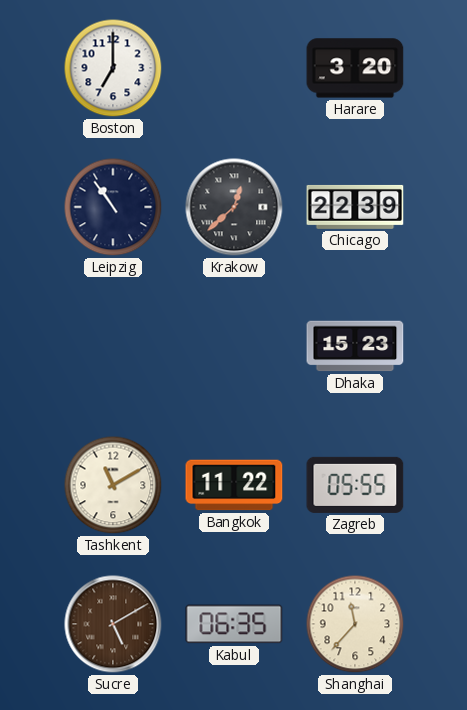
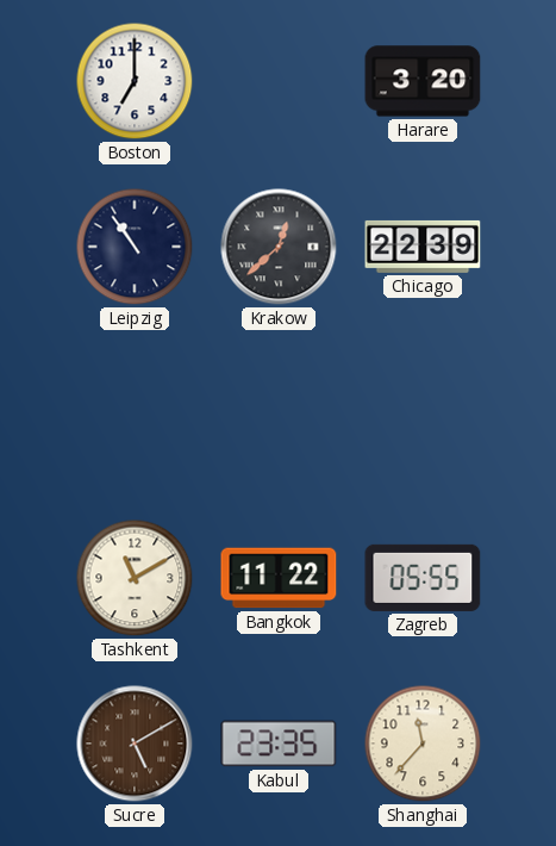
Dhaka: 15:23 -> none (355, 346)
Kabul: 06:35 -> 23:35 (279, 744)
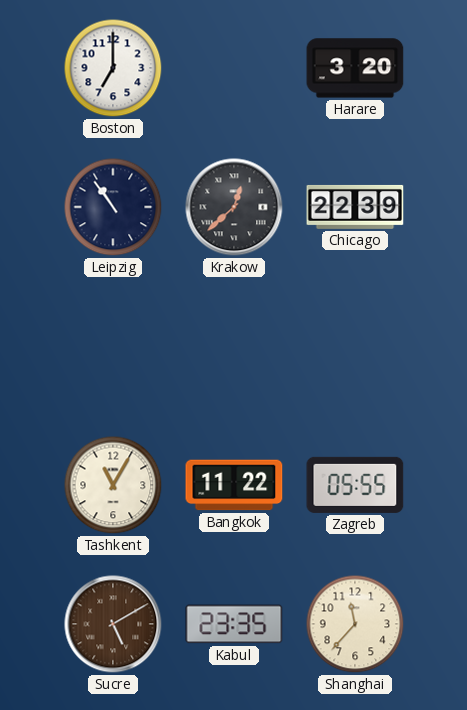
Tashkent: 11:10 -> 11:05 (113, 485)
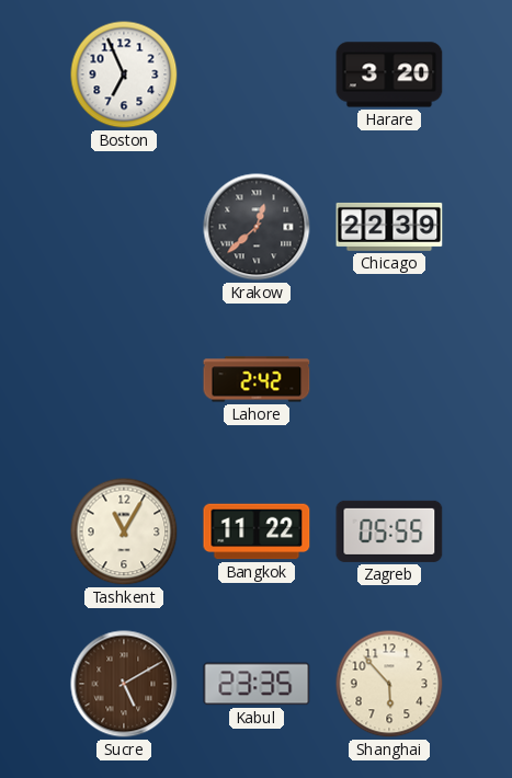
Boston: 7:00 -> 6:56 (124, 75)
Leipzig: 10:54 -> none (113, 207)
Lahore: none -> 2:42 (257, 379)
Shanghai: 11:37 -> 5:53 (389, 684)
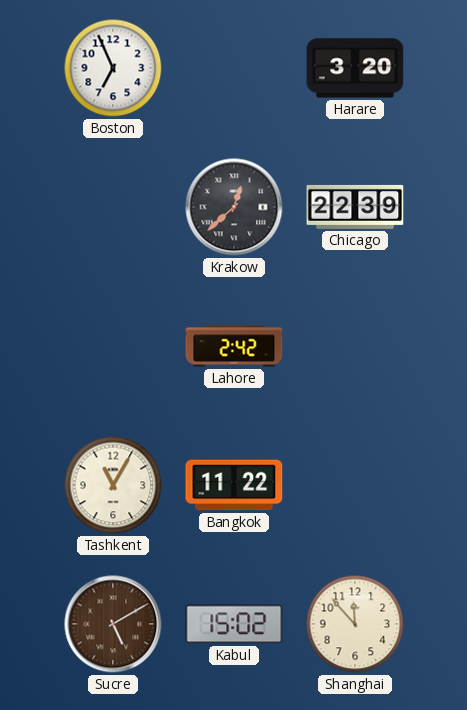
Zagreb: 05:55 -> none (389, 531)
Kabul: 23:35 -> 15:02 (234, 624)
Shanghai: 5:53 -> 11:53 (355, 624)
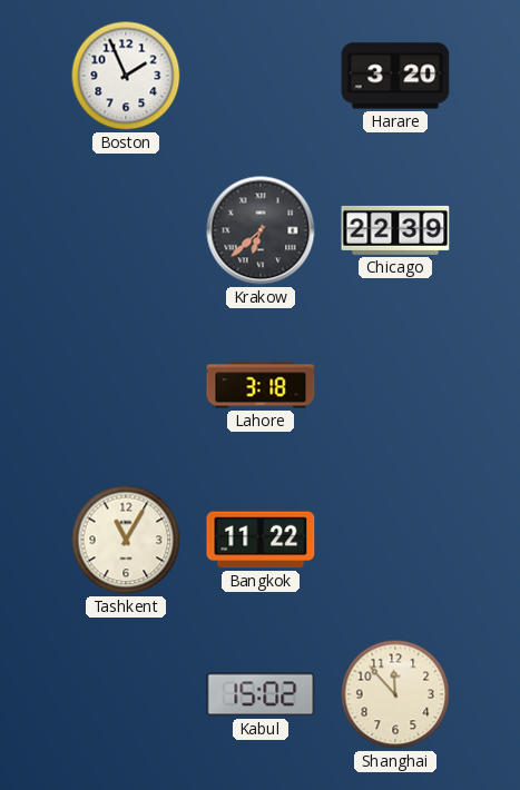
Boston: 6:56 -> 1:56 (126, 76)
Krakow: 12:38 -> 6:38 (261, 230)
Lahore: 2:42 -> 3:18 (261, 385)
Sucre: 5:10 -> none (113, 624)
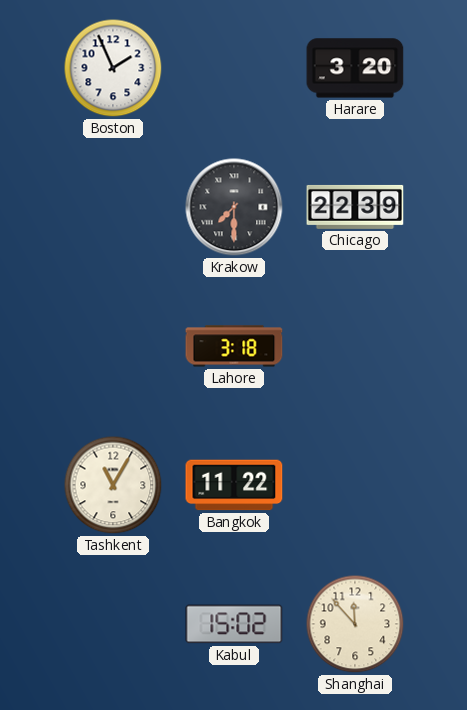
Krakow: 6:38 -> 7:30 (234, 207)
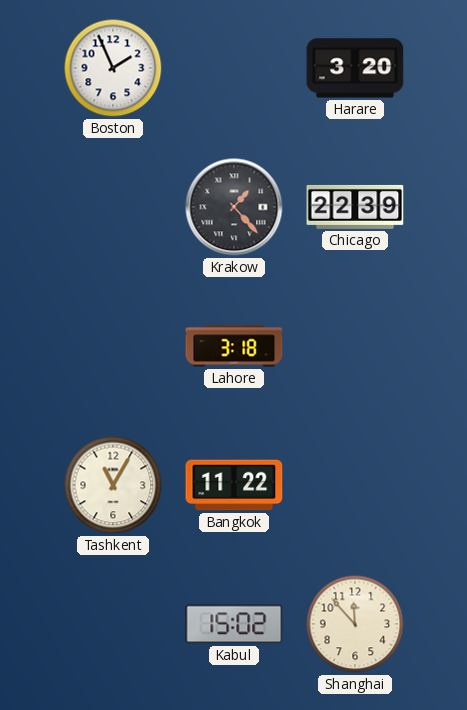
Krakow: 7:30 -> 1:23 (234, 207)
